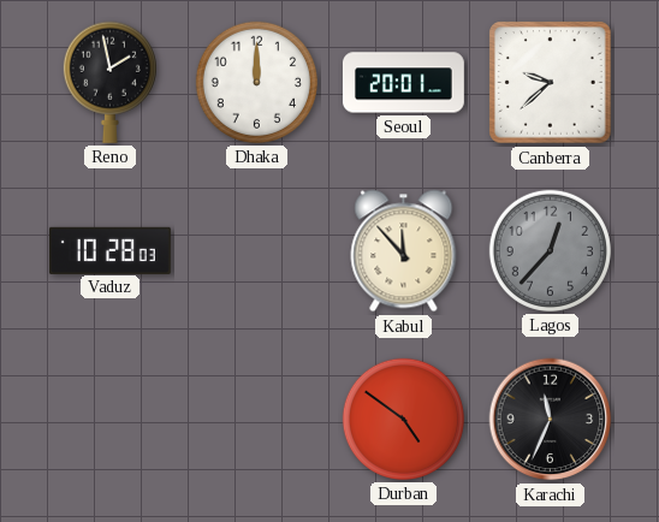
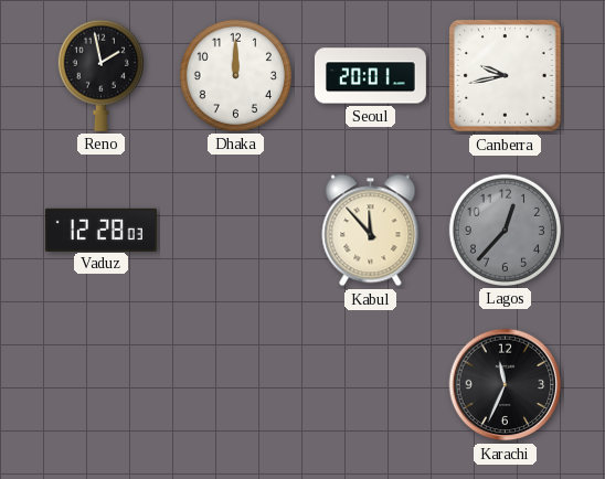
Canberra: 9:38 -> 9:43 (506, 76)
Vaduz: 10:28 -> 12:28 (100, 230)
Durban: 4:51 -> none (403, 419)
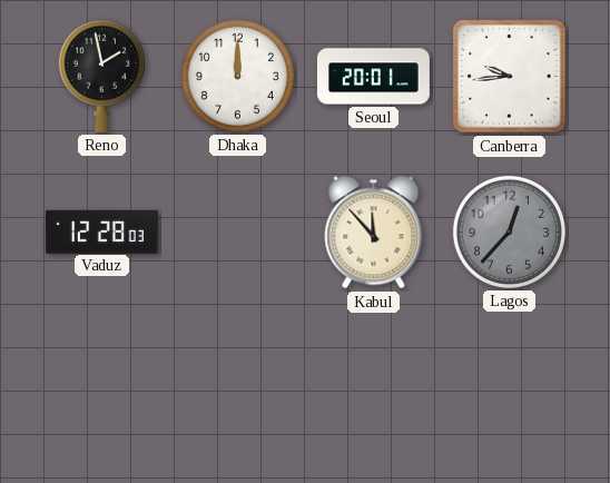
Canberra: 9:43 -> 9:44 (510, 77)
Karachi: 11:34 -> none (506, 385)
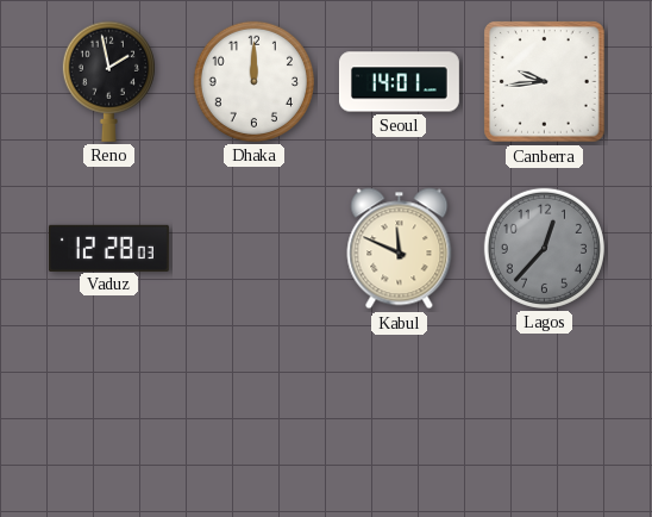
Seoul: 20:01 -> 14:01 (399, 82)
Kabul: 11:53 -> 11:49 (400, 249)
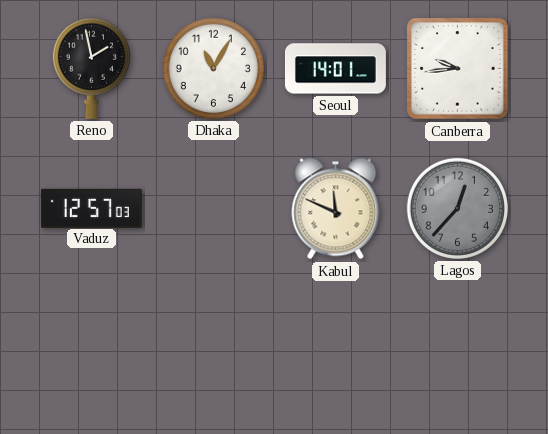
Dhaka: 12:00 -> 11:05 (213, 68)
Vaduz: 12:28 -> 12:57 (91, 208)
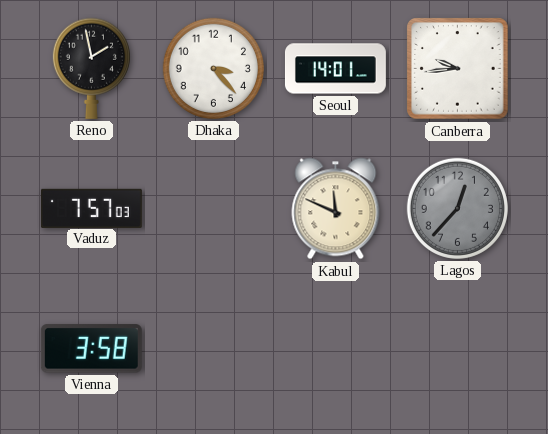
Dhaka: 11:05 -> 3:23 (213, 68)
Vaduz: 12:57 -> 7:57 (91, 208)
Vienna: none -> 3:58 (91, 349)
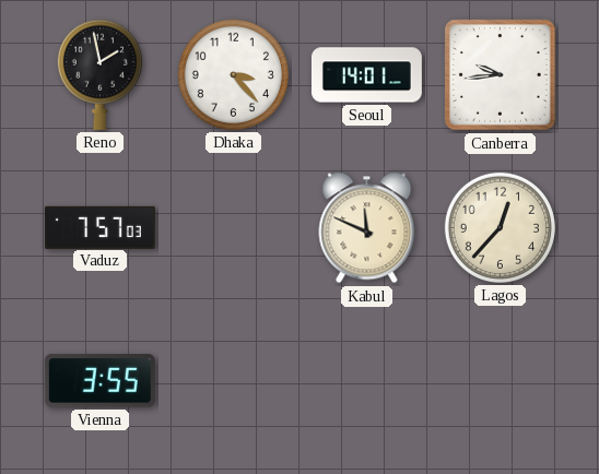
Lagos dial: grey -> cream (500, 227)
Vienna: 3:58 -> 3:55 (99, 381)
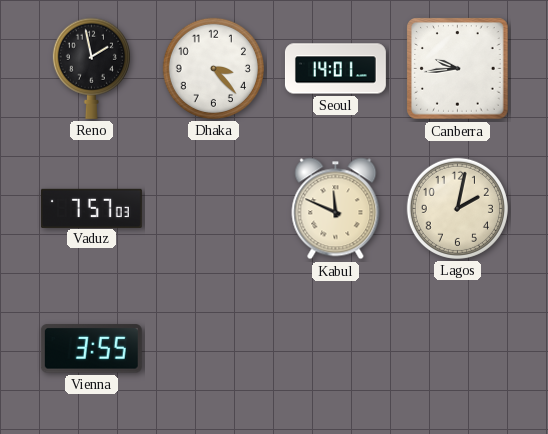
Lagos: 12:37 -> 2:02 (457, 208)
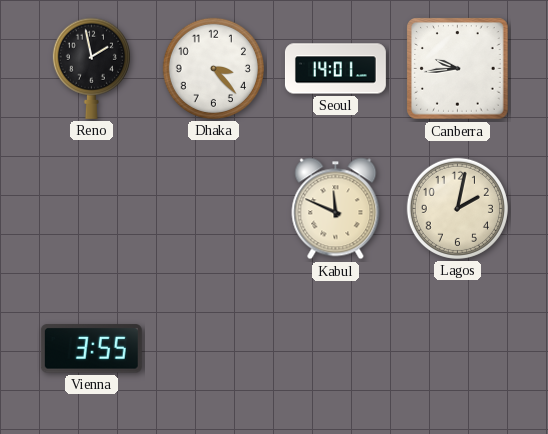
Vaduz: 7:57 -> none (91, 208)
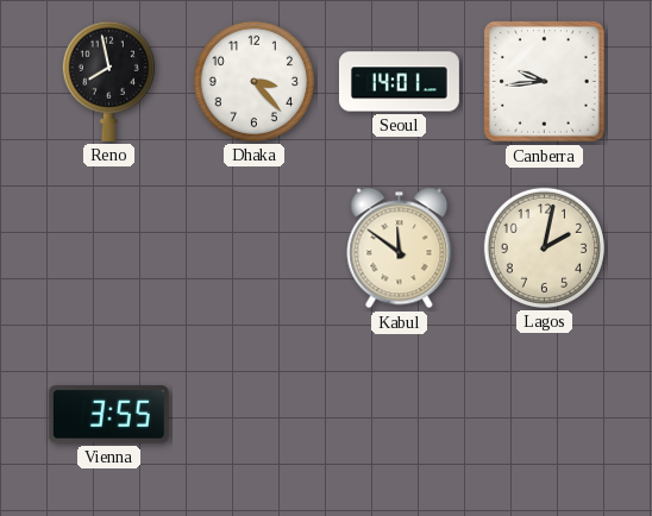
Reno: 1:58 -> 7:58 (108, 81)
Kabul: 11:49 -> 11:51 (400, 248)
